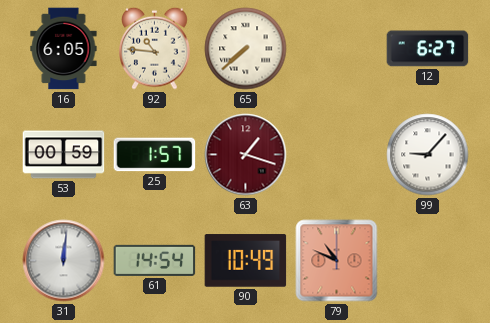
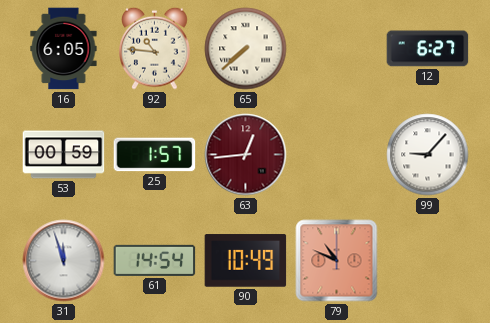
63: 1:18 -> 12:44 (246, 155)
31: 12:01 -> 11:57 (64, 261)
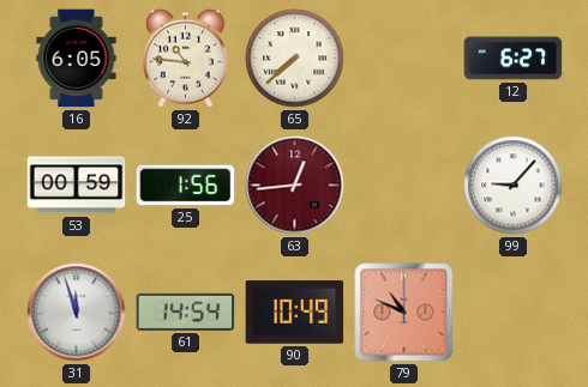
25: 1:57 -> 1:56 (186, 186)
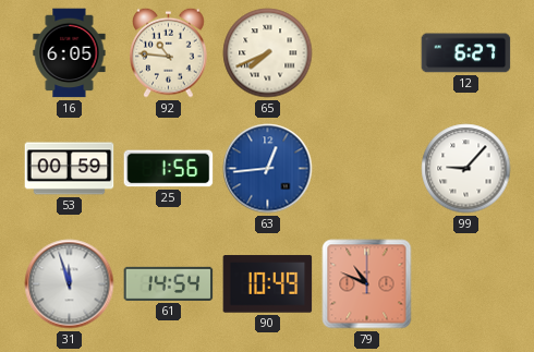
65: 7:38 -> 7:41 (268, 53)
63 dial: burgundy -> blue (268, 169)
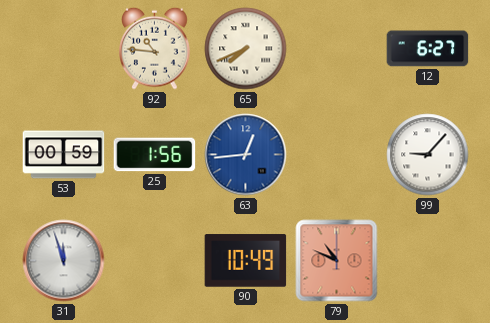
16: 6:05 -> none (70, 53)
61: 14:54 -> none (169, 283)
